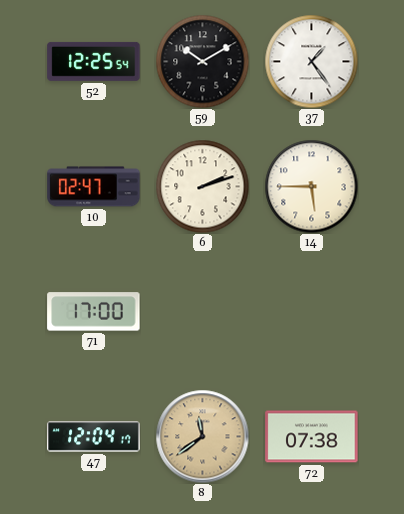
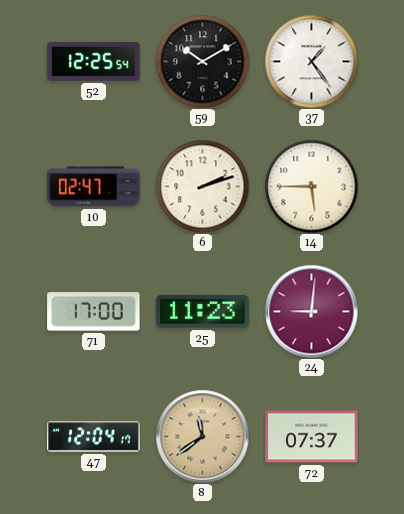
25: none -> 11:23 (203, 312)
24: none -> 9:01 (311, 311)
72: 07:38 -> 07:37 (312, 437)
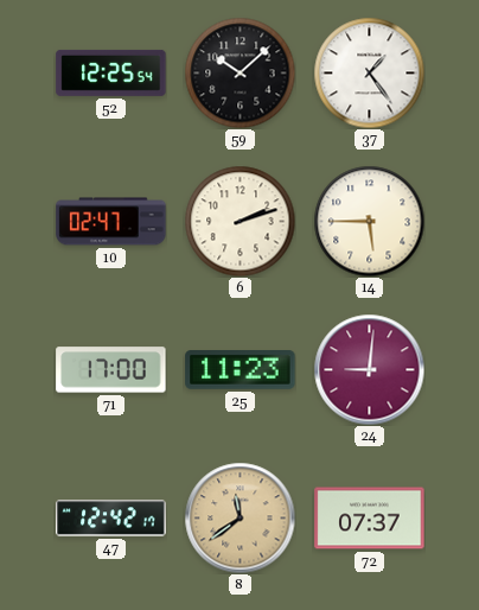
59: 10:10 -> 10:08 (239, 72)
47: 12:04 -> 12:42 (111, 519)
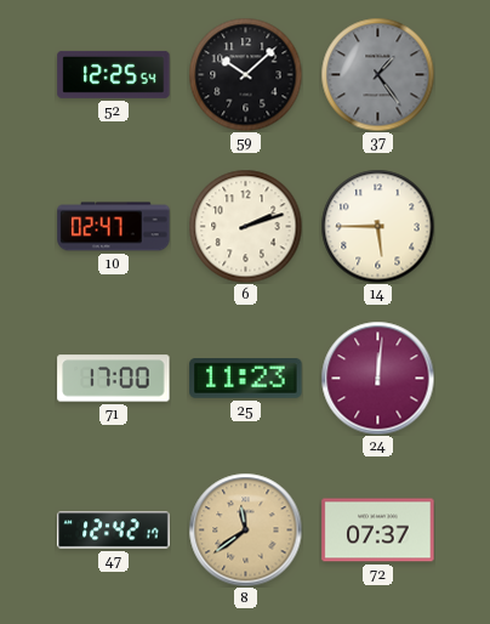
37 dial: white -> grey (377, 74)
24: 9:01 -> 12:01 (377, 378)
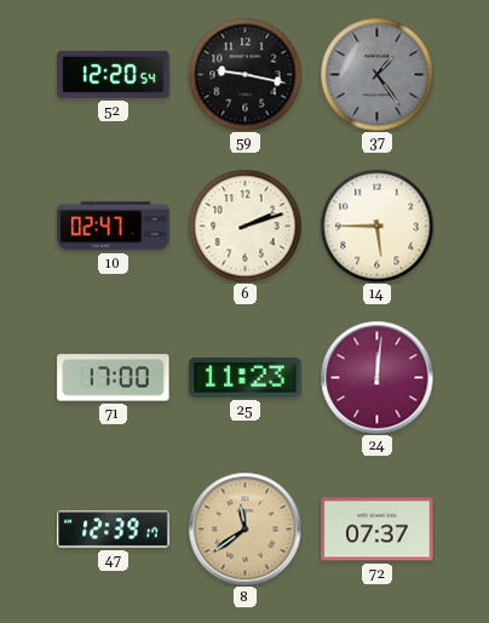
52: 12:25 -> 12:20 (114, 74)
59: 10:08 -> 9:17 (244, 74)
47: 12:42 -> 12:39 (114, 530)
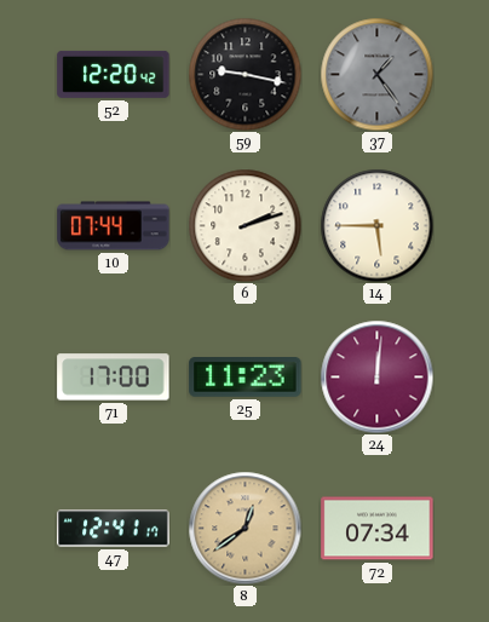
52: 12:20:54 -> 12:20:42 (114, 74)
10: 02:47 -> 07:44 (114, 226)
47: 12:39 -> 12:41 (114, 529)
8: 11:39 -> 12:39 (244, 528)
72: 07:37 -> 07:34 (378, 529)
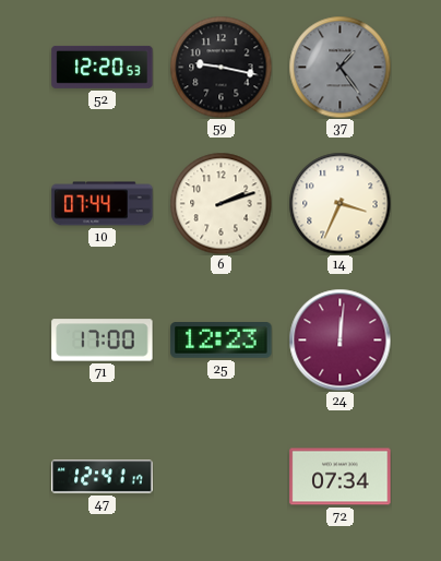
52: 12:20:42 -> 12:20:53 (103, 67)
14: 5:45 -> 3:34 (339, 203)
25: 11:23 -> 12:23 (222, 341)
8: 12:39 -> none (244, 528)
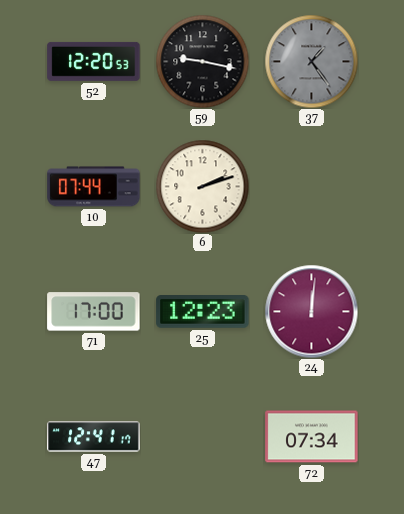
14: 3:34 -> none (339, 203)
